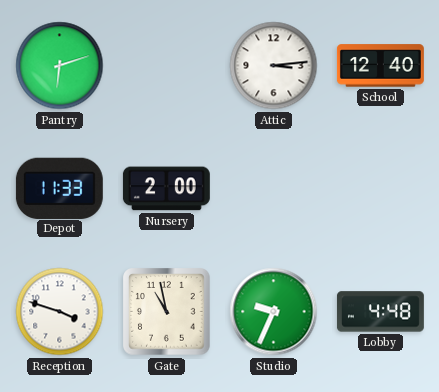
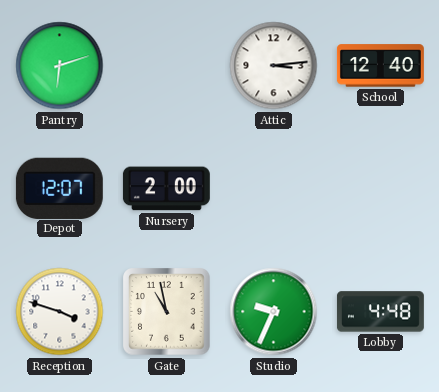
Depot: 11:33 -> 12:07 (59, 188)
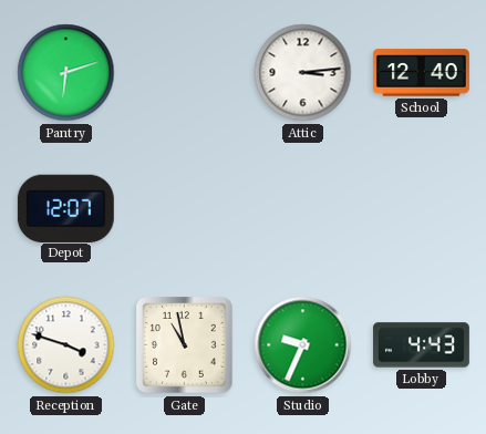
Nursery: 2:00 -> none (166, 189)
Lobby: 4:48 -> 4:43 (421, 345)
